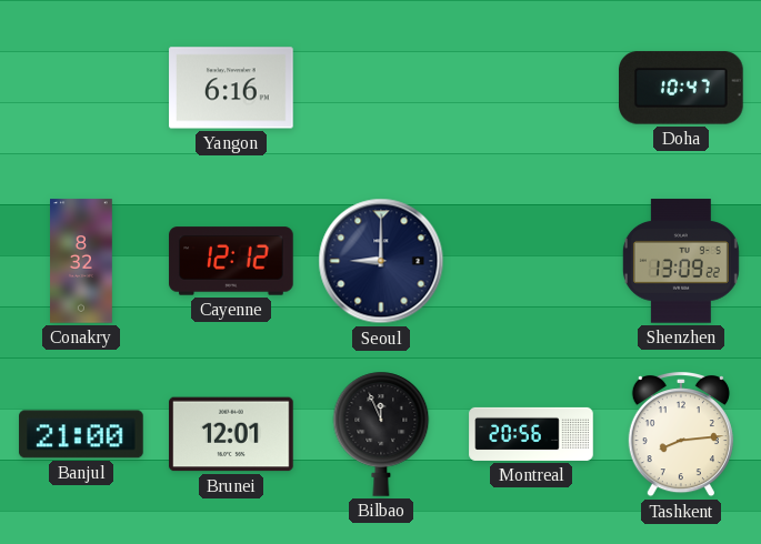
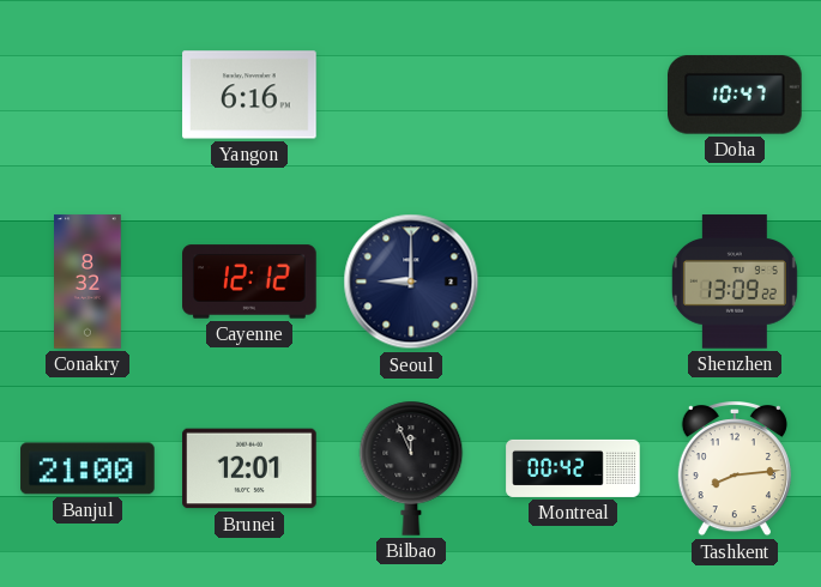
Montreal: 20:56 -> 00:42 (573, 468)
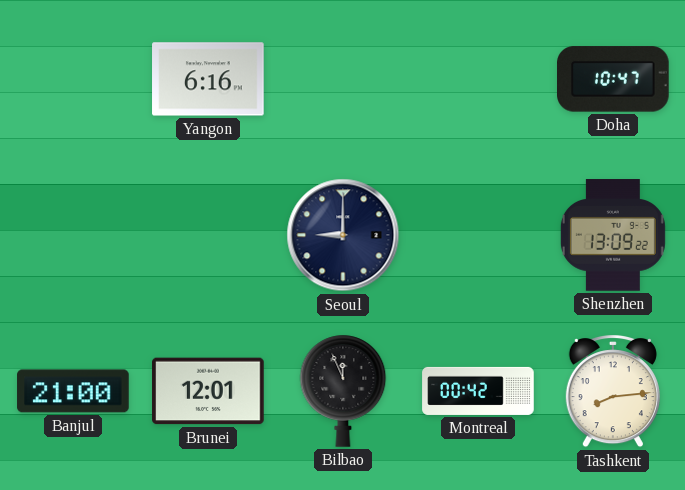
Conakry: 8:32 -> none (89, 282)
Cayenne: 12:12 -> none (249, 282)
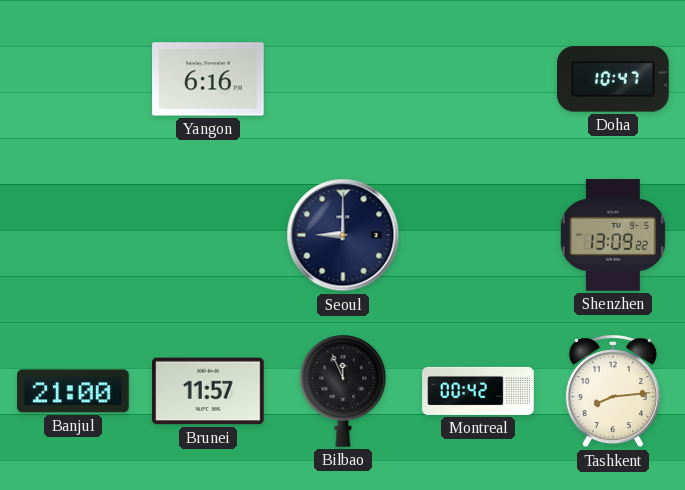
Brunei: 12:01 -> 11:57 (208, 391)
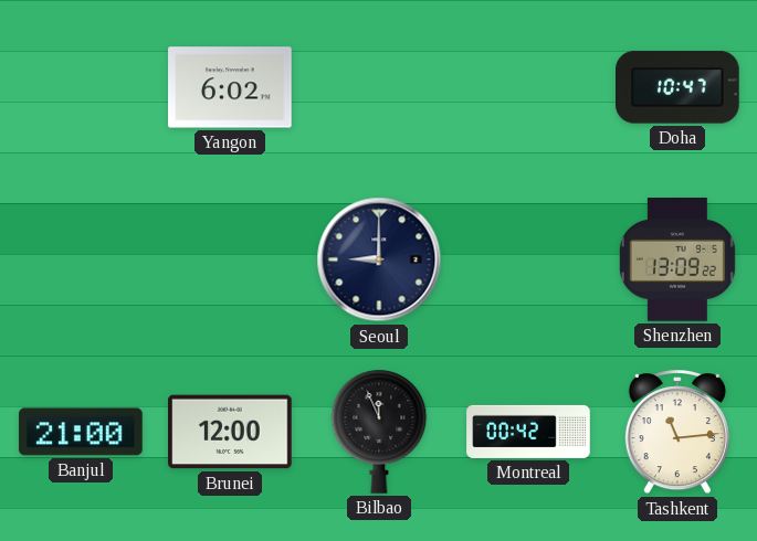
Yangon: 6:16 -> 6:02 (230, 87)
Brunei: 11:57 -> 12:00 (230, 432)
Tashkent: 8:14 -> 11:14 (677, 433)
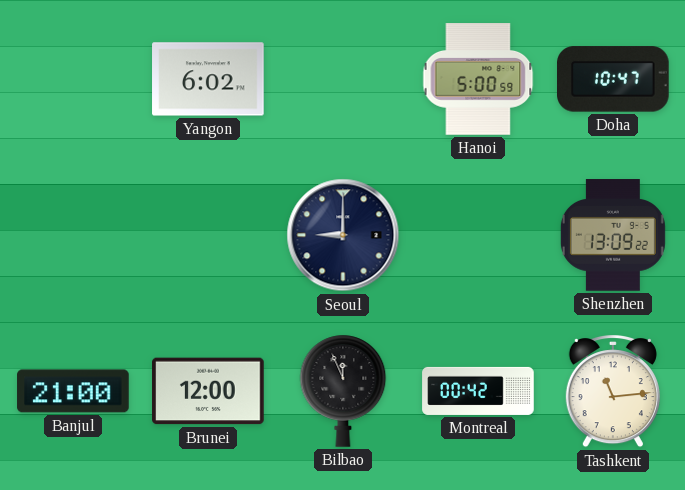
Hanoi: none -> 5:00 (478, 79)
